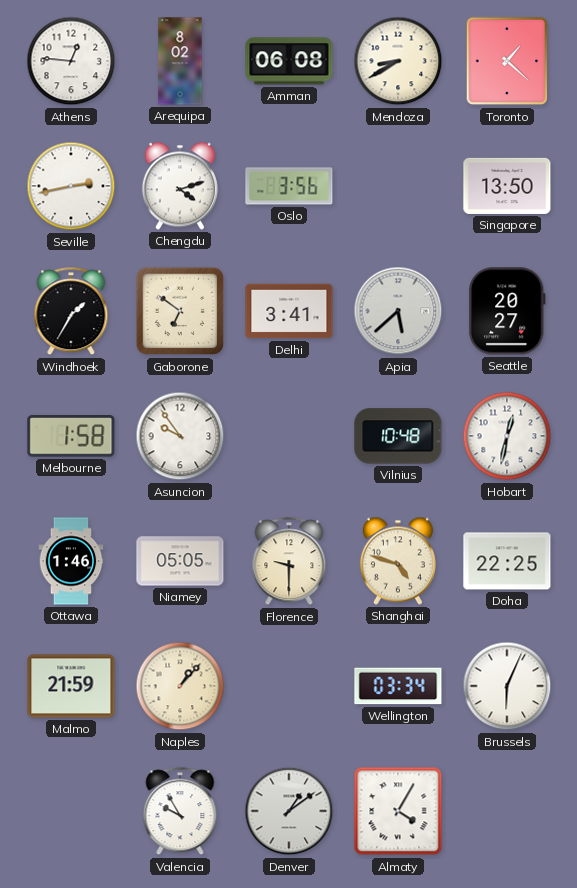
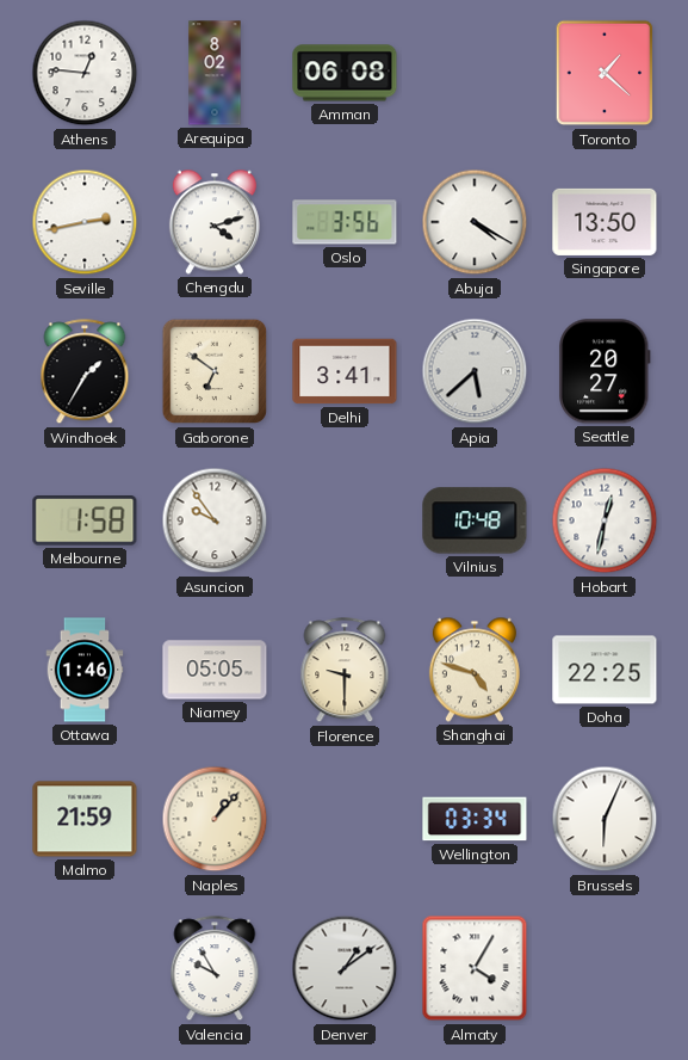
Mendoza: 8:40 -> none (398, 61)
Abuja: none -> 4:20 (475, 222)
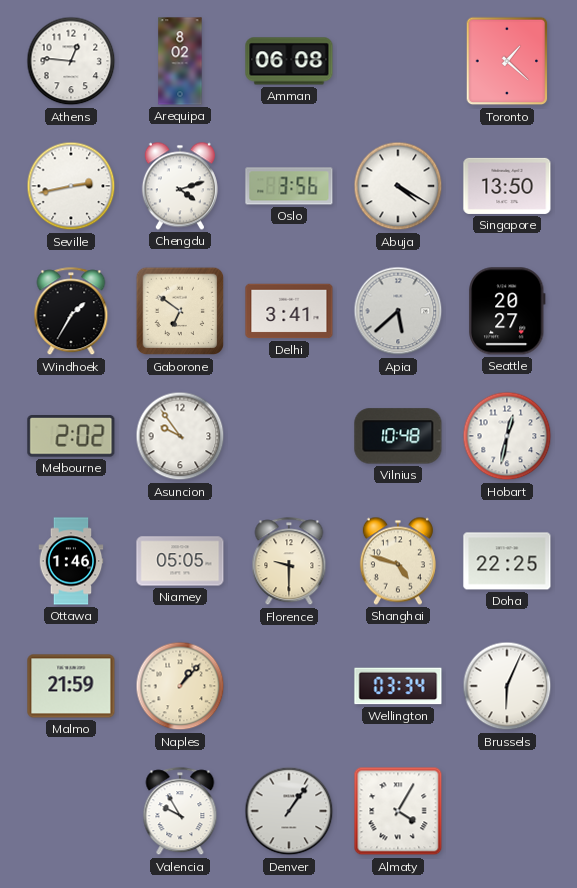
Melbourne: 1:58 -> 2:02 (71, 436)
Denver: 1:09 -> 1:06 (289, 811)
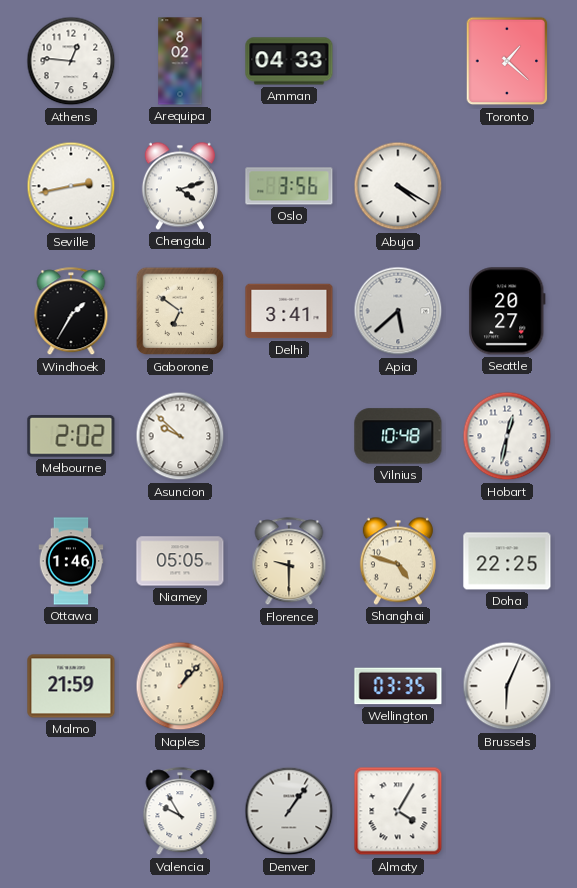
Amman: 06:08 -> 04:33 (289, 61)
Singapore: 13:50 -> none (507, 186)
Asuncion: 9:54 -> 9:52 (180, 436)
Wellington: 03:34 -> 03:35 (398, 686)
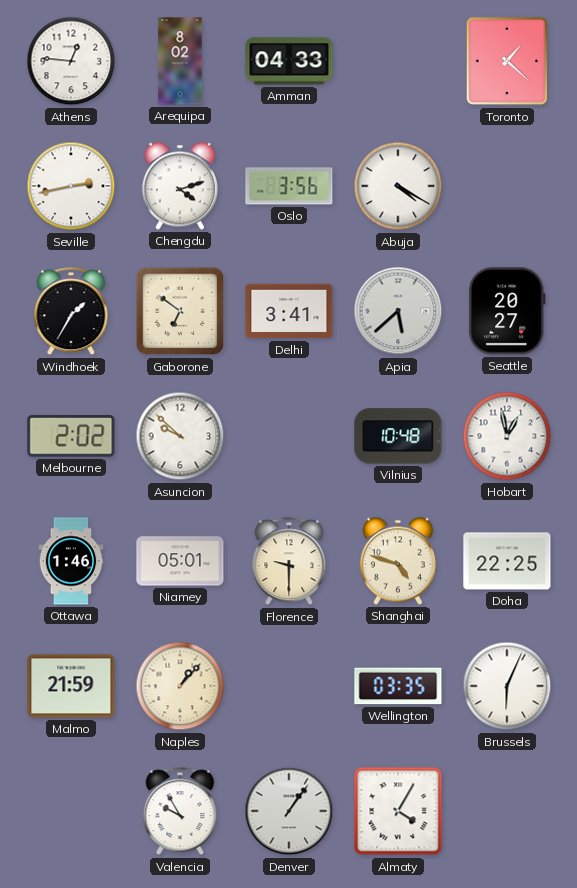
Hobart: 12:32 -> 12:58 (507, 436)
Niamey: 05:05 -> 05:01 (180, 561)
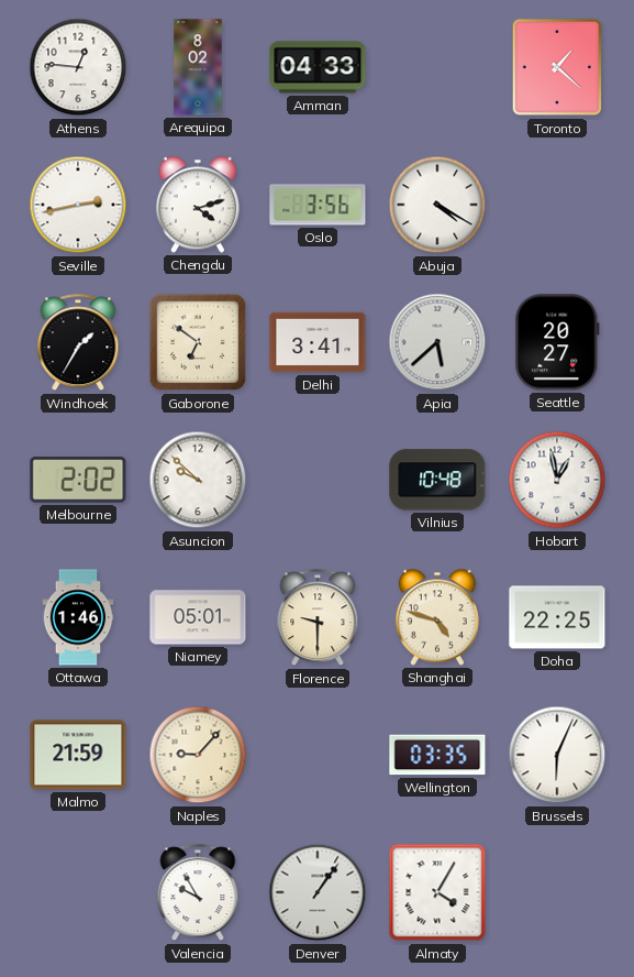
Naples: 1:07 -> 9:07 (198, 755)
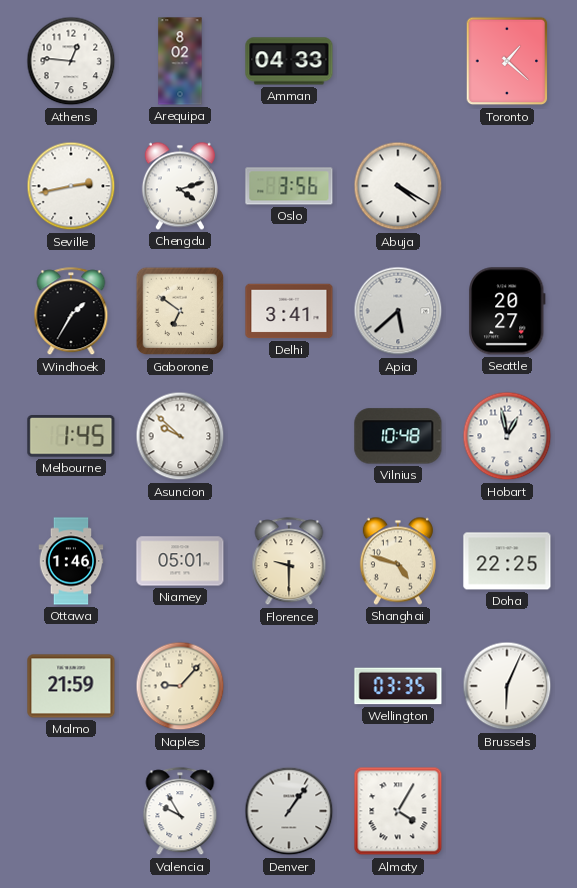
Melbourne: 2:02 -> 1:45 (71, 436)
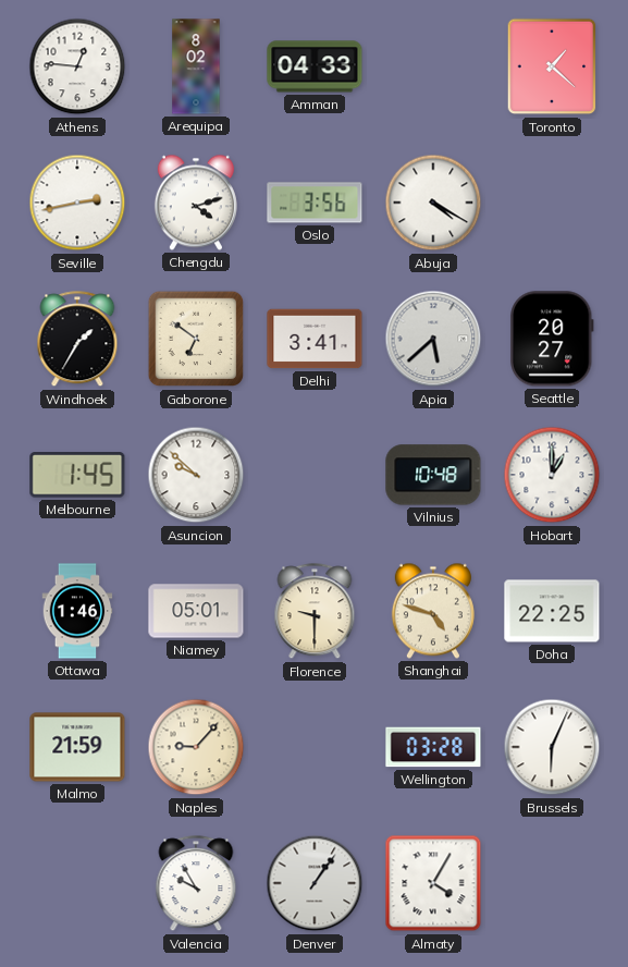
Hobart: 12:58 -> 1:00 (552, 475)
Wellington: 03:35 -> 03:28 (433, 747)
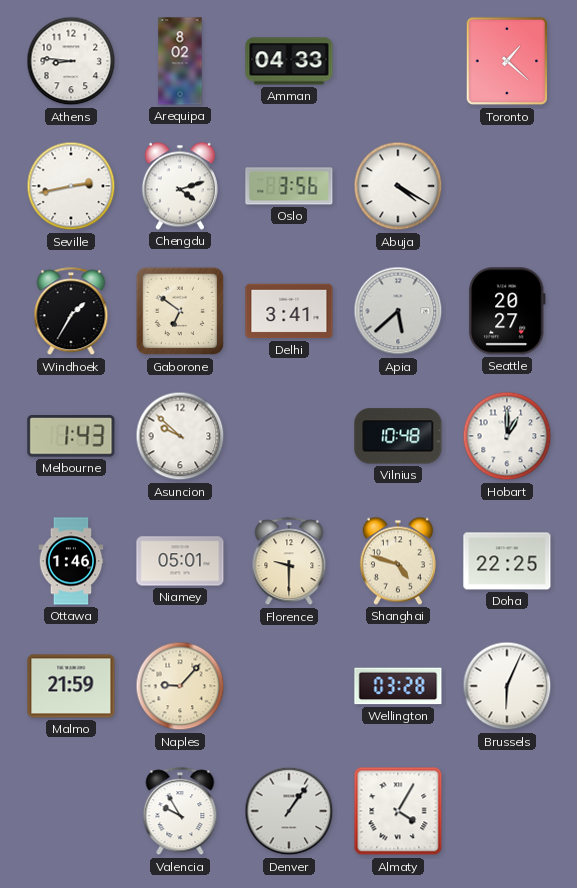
Athens: 12:46 -> 8:46 (71, 61)
Melbourne: 1:45 -> 1:43 (71, 436)
